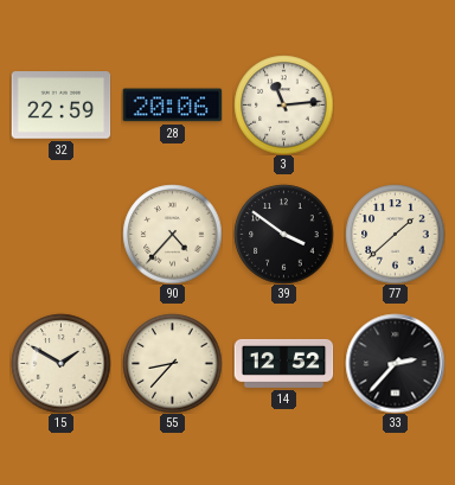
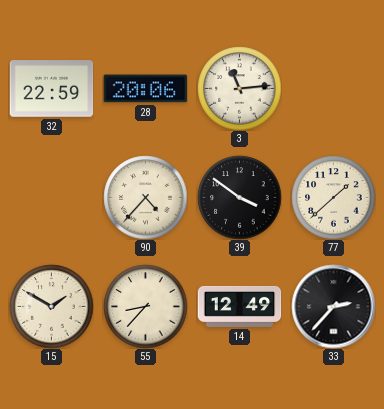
14: 12:52 -> 12:49 (239, 306)
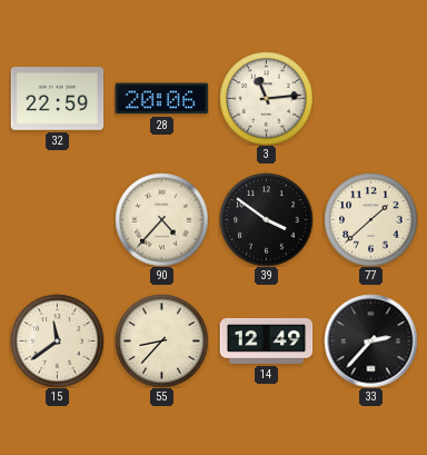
15: 1:50 -> 11:39 (57, 340)
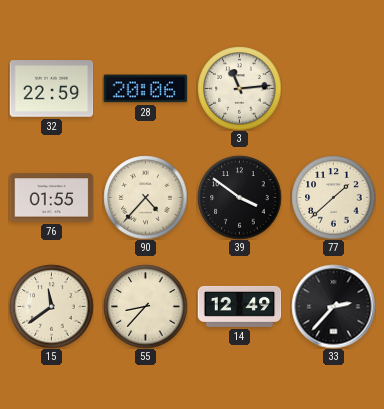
76: none -> 01:55 (51, 198)
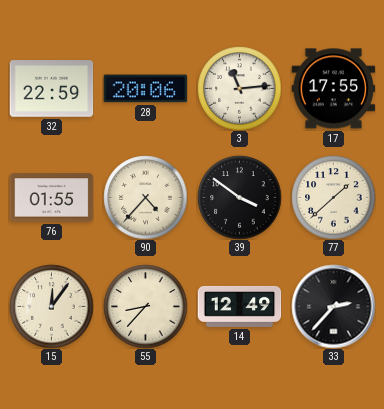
17: none -> 17:55 (333, 89)
15: 11:39 -> 12:06 (51, 306)
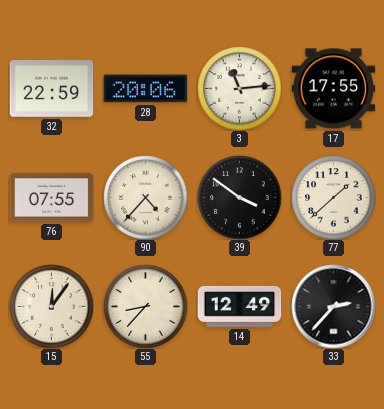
76: 01:55 -> 07:55 (51, 198)
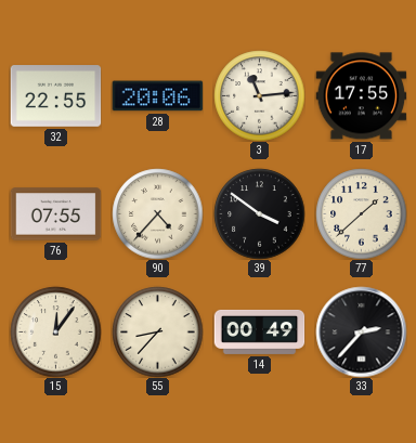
32: 22:59 -> 22:55 (55, 96)
14: 12:49 -> 00:49 (259, 331)
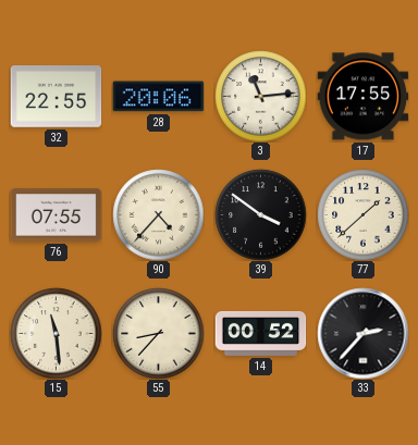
15: 12:06 -> 11:29 (56, 333)
14: 00:49 -> 00:52 (260, 333)
